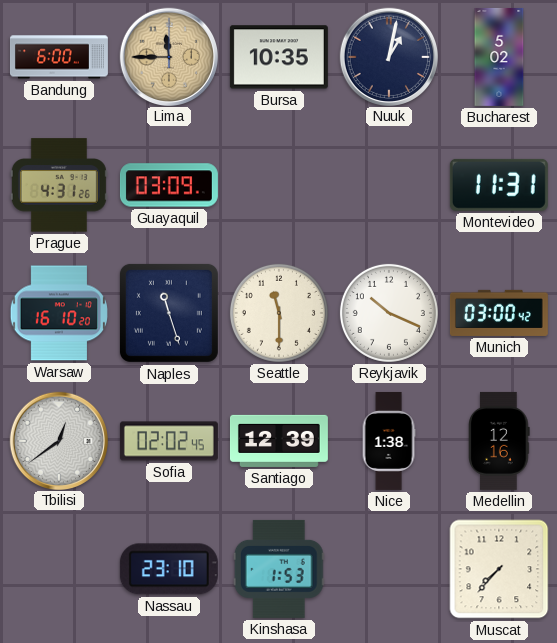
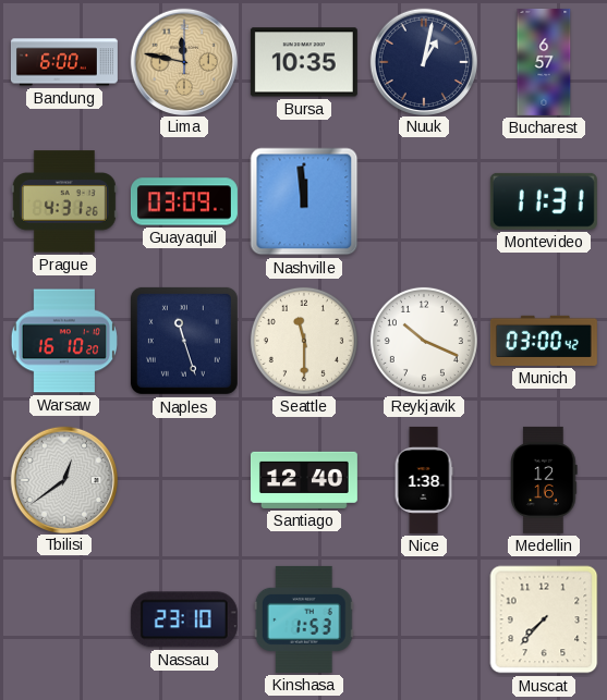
Lima: 11:45 -> 11:47 (183, 61)
Bucharest: 5:02 -> 6:57 (544, 62)
Nashville: none -> 11:59 (304, 201)
Sofia: 02:02 -> none (169, 441)
Santiago: 12:39 -> 12:40 (304, 480)
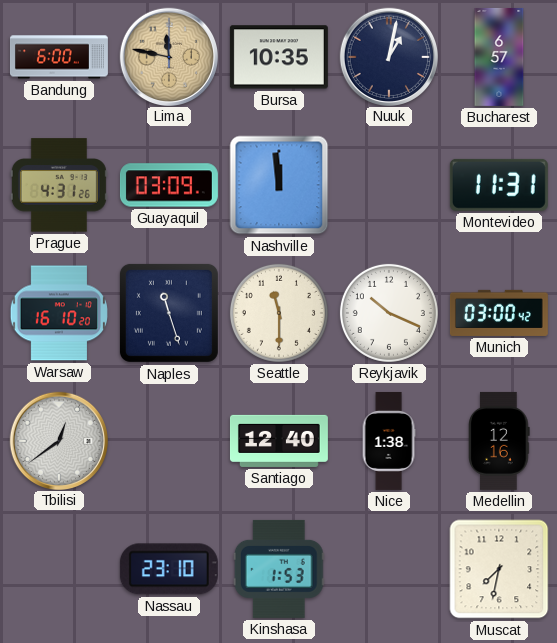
Muscat: 7:37 -> 7:32 (499, 569)
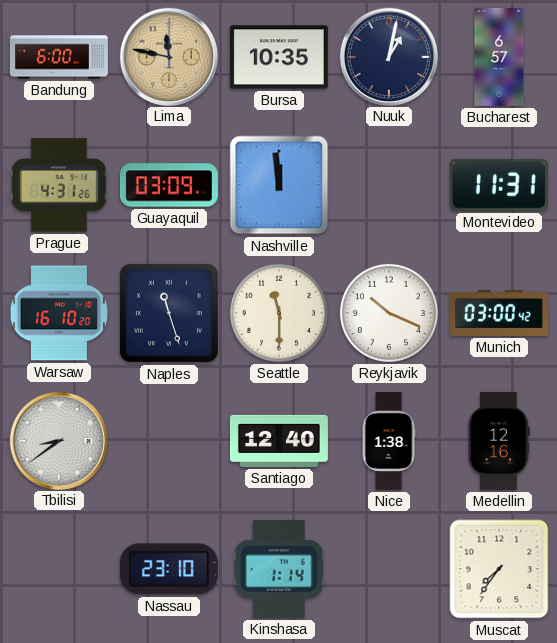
Tbilisi: 12:39 -> 8:39 (58, 440)
Kinshasa: 1:53 -> 1:14 (279, 569)
Muscat: 7:32 -> 7:36 (499, 569)
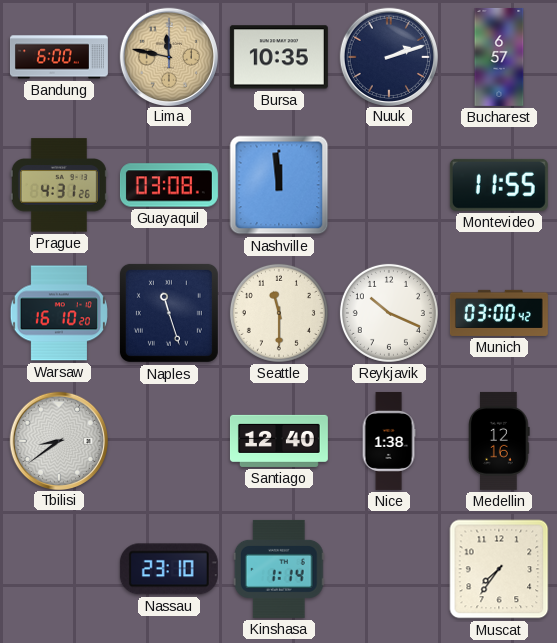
Nuuk: 1:02 -> 2:12 (388, 56)
Guayaquil: 03:09 -> 03:08 (169, 185)
Montevideo: 11:31 -> 11:55 (499, 185)
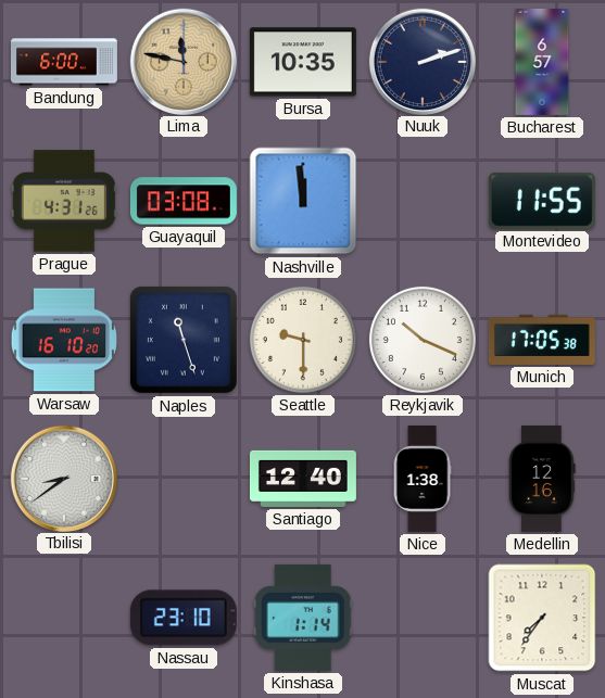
Seattle: 11:30 -> 9:30 (303, 340)
Munich: 03:00 -> 17:05 (542, 340)
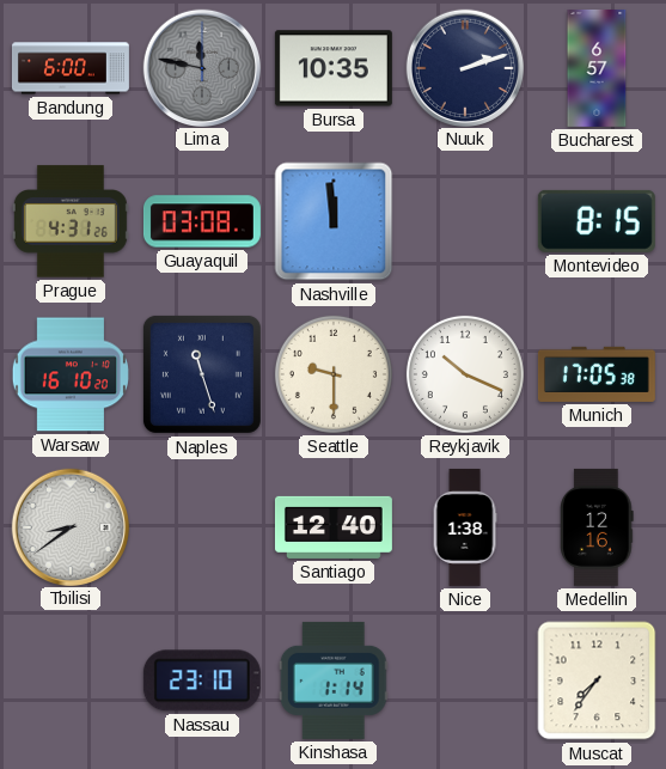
Lima dial: champagne -> grey (201, 67)
Montevideo: 11:55 -> 8:15 (597, 221)
